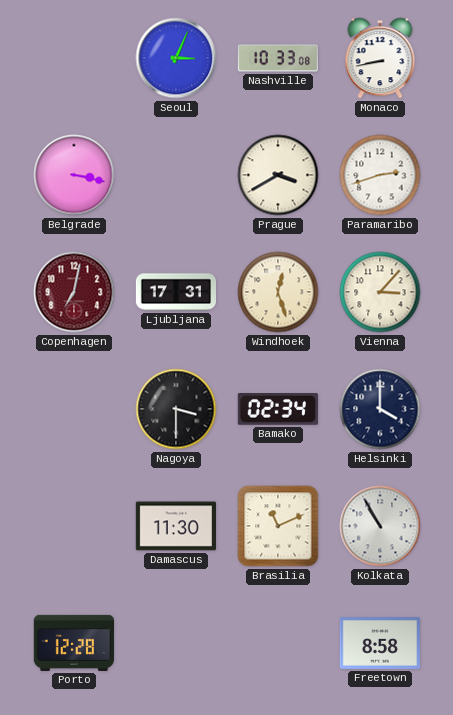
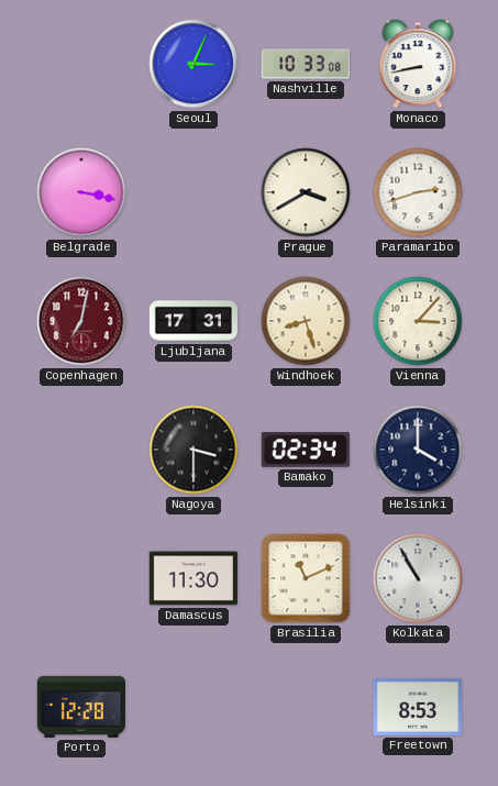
Windhoek: 12:27 -> 8:27 (306, 321)
Freetown: 8:58 -> 8:53 (417, 707)
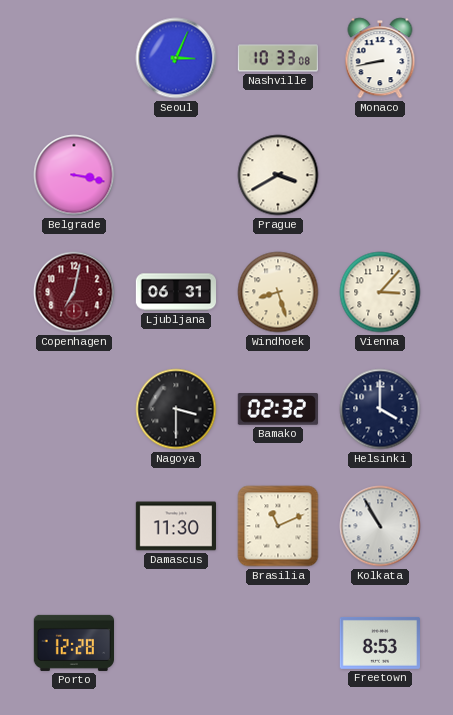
Paramaribo: 2:42 -> none (418, 192)
Ljubljana: 17:31 -> 06:31 (176, 292)
Bamako: 02:34 -> 02:32 (278, 409)
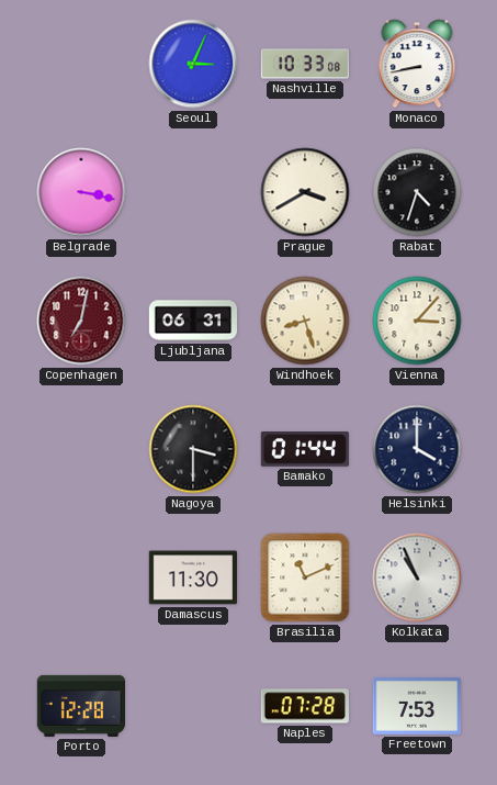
Rabat: none -> 4:33 (417, 192)
Bamako: 02:32 -> 01:44 (305, 449)
Kolkata: 10:55 -> 10:56 (417, 577)
Naples: none -> 07:28 (304, 706)
Freetown: 8:53 -> 7:53 (416, 706)
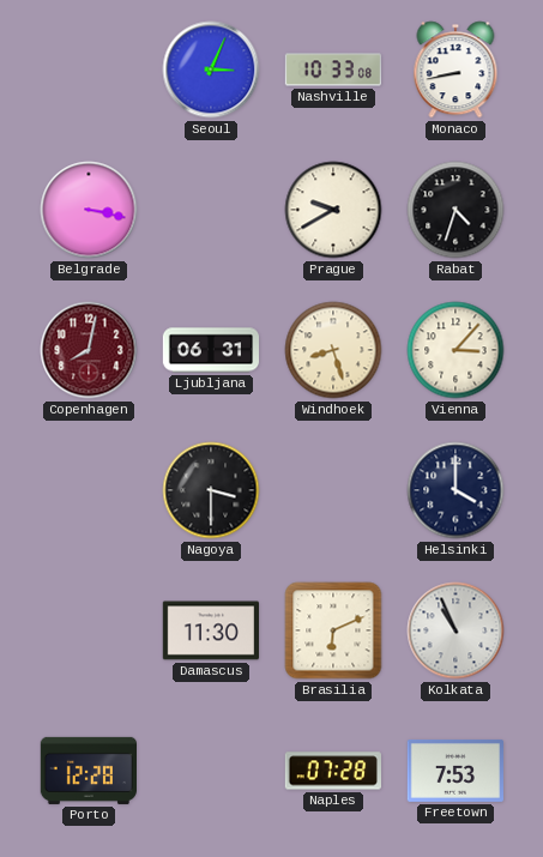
Prague: 3:40 -> 9:40 (333, 210)
Copenhagen: 7:02 -> 8:02 (89, 350)
Bamako: 01:44 -> none (305, 449)
Brasilia: 11:11 -> 6:11 (333, 630)
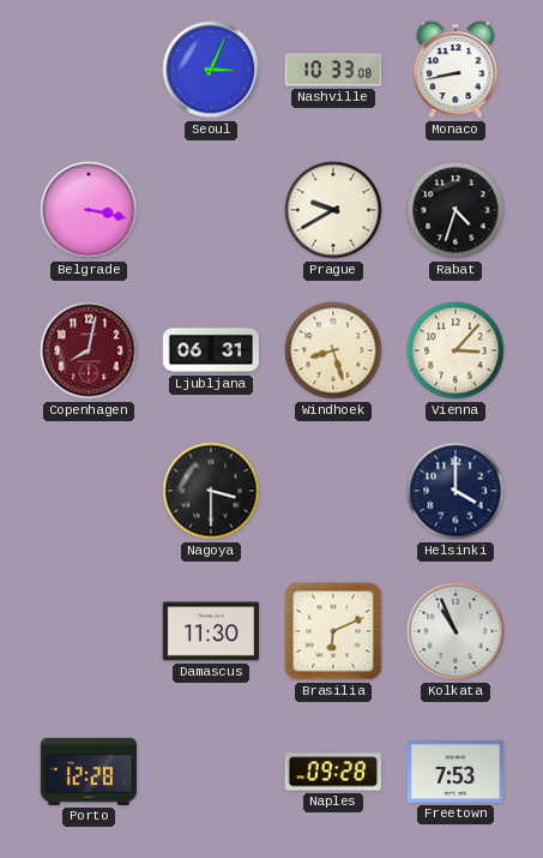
Naples: 07:28 -> 09:28 (332, 772)
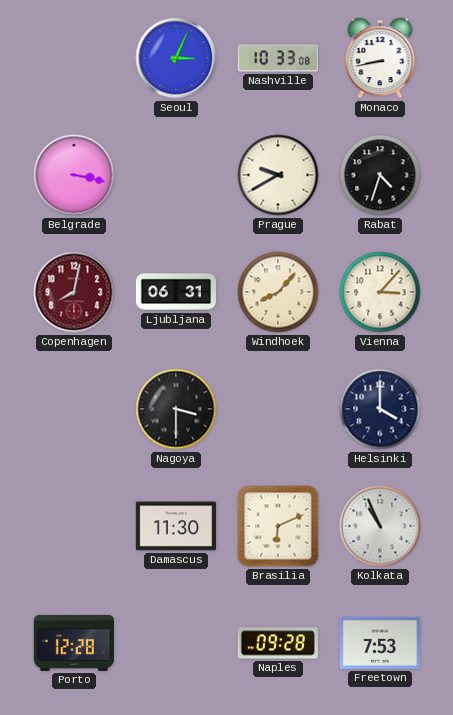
Windhoek: 8:27 -> 8:07 (278, 292)
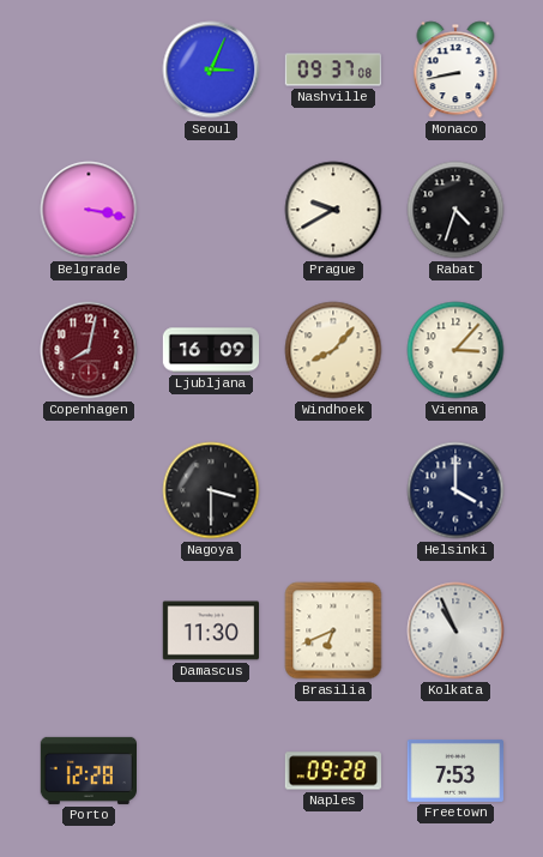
Nashville: 10:33 -> 09:37 (332, 70)
Ljubljana: 06:31 -> 16:09 (211, 350)
Brasilia: 6:11 -> 6:41 (333, 630)
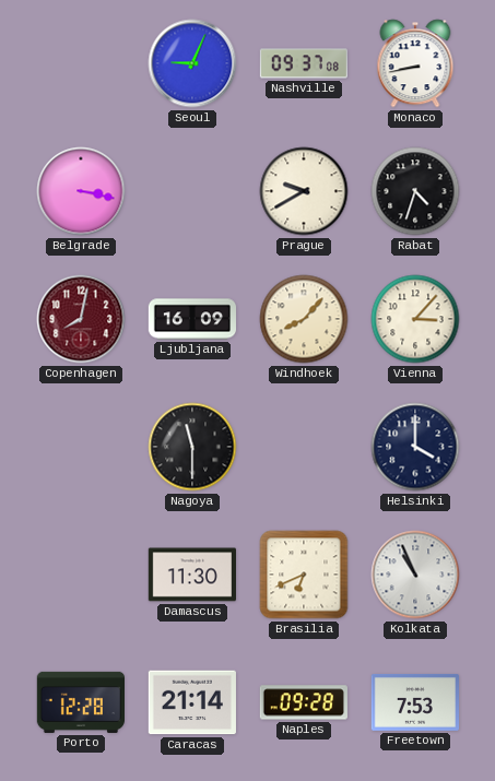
Seoul: 3:04 -> 9:04 (192, 63)
Nagoya: 3:30 -> 11:30 (192, 447)
Caracas: none -> 21:14 (191, 702)
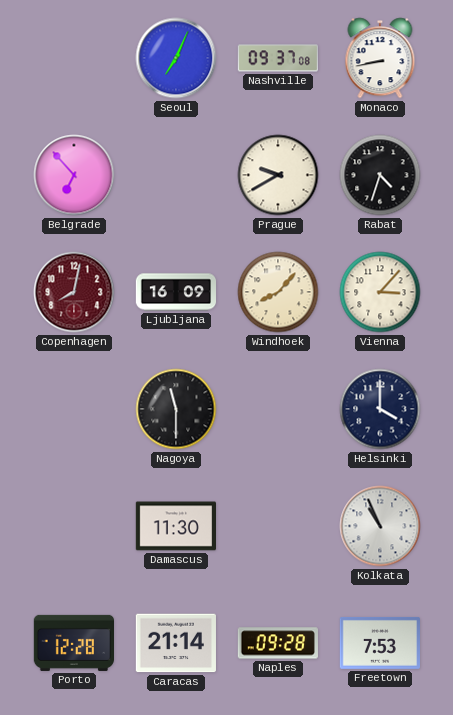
Seoul: 9:04 -> 7:04 (176, 58)
Belgrade: 3:17 -> 6:53 (74, 175)
Brasilia: 6:41 -> none (304, 575)
